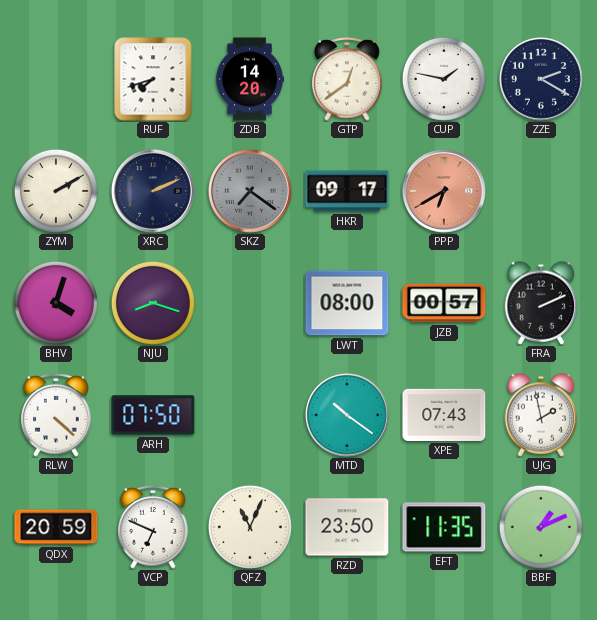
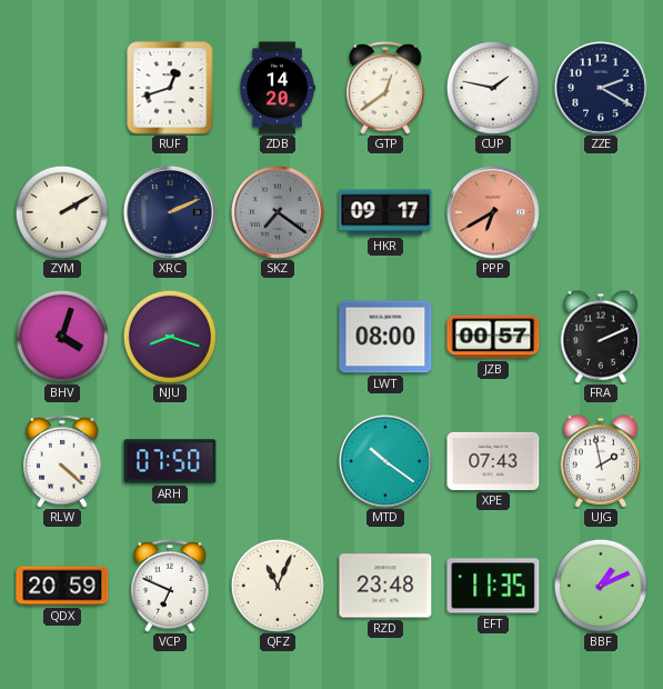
RUF: 7:42 -> 12:42 (170, 88)
RZD: 23:50 -> 23:48 (385, 586)
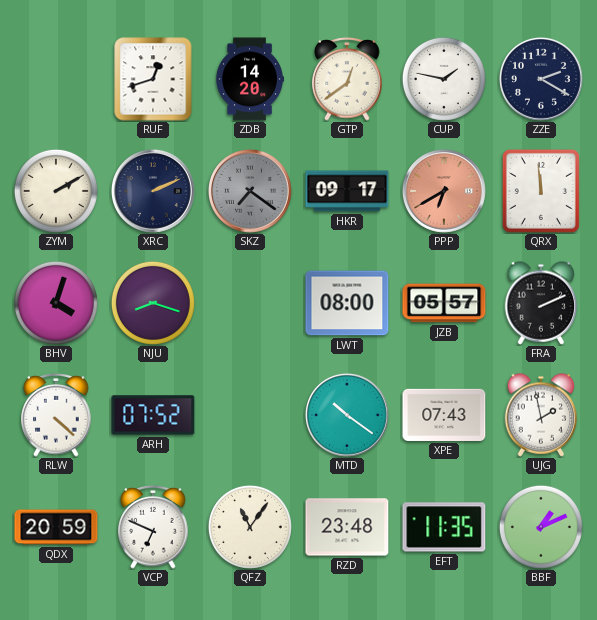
QRX: none -> 11:59 (541, 191)
JZB: 00:57 -> 05:57 (444, 303)
ARH: 07:50 -> 07:52 (153, 415)
QFZ: 11:04 -> 11:06 (250, 527)
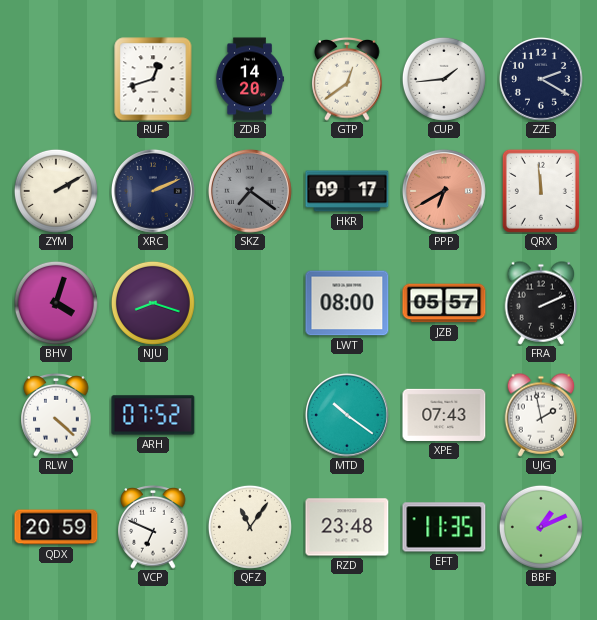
CUP: 1:47 -> 1:44 (444, 79)
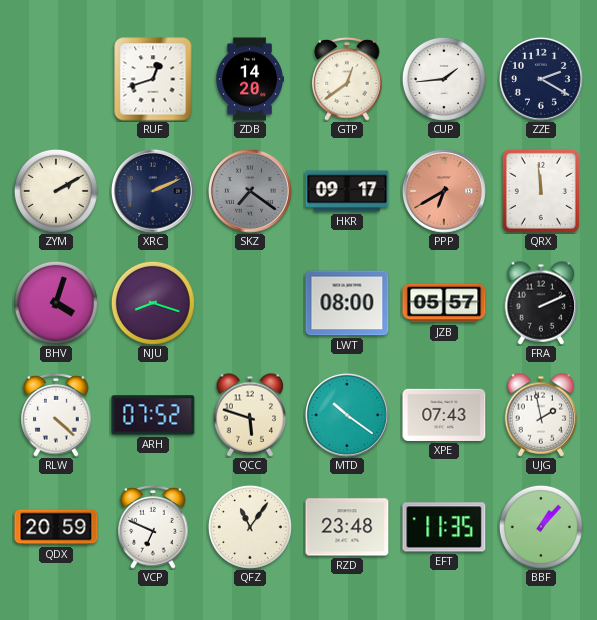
QCC: none -> 5:48 (250, 415)
BBF: 1:11 -> 1:07 (541, 527)
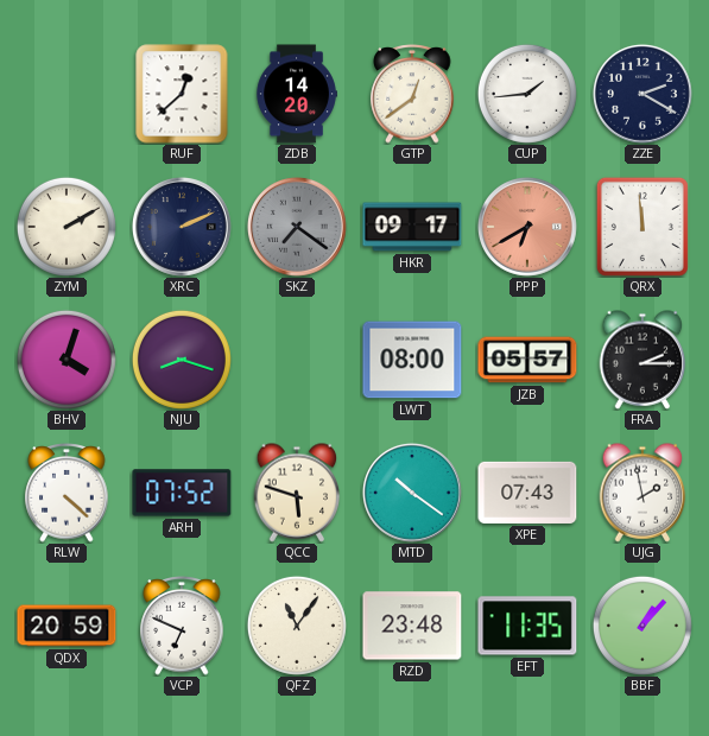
RUF: 12:42 -> 12:38 (182, 94)
FRA: 2:11 -> 2:15 (642, 360)
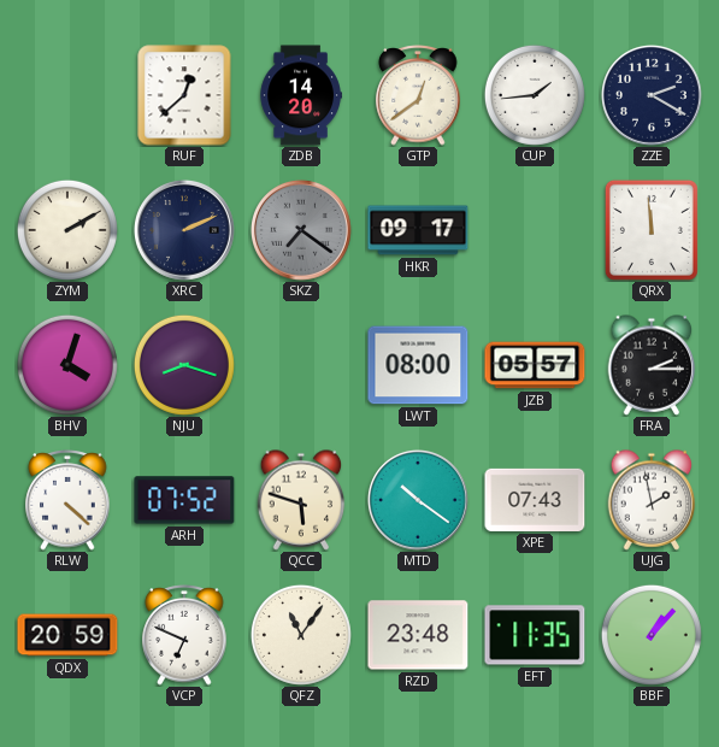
PPP: 6:40 -> none (527, 227)
